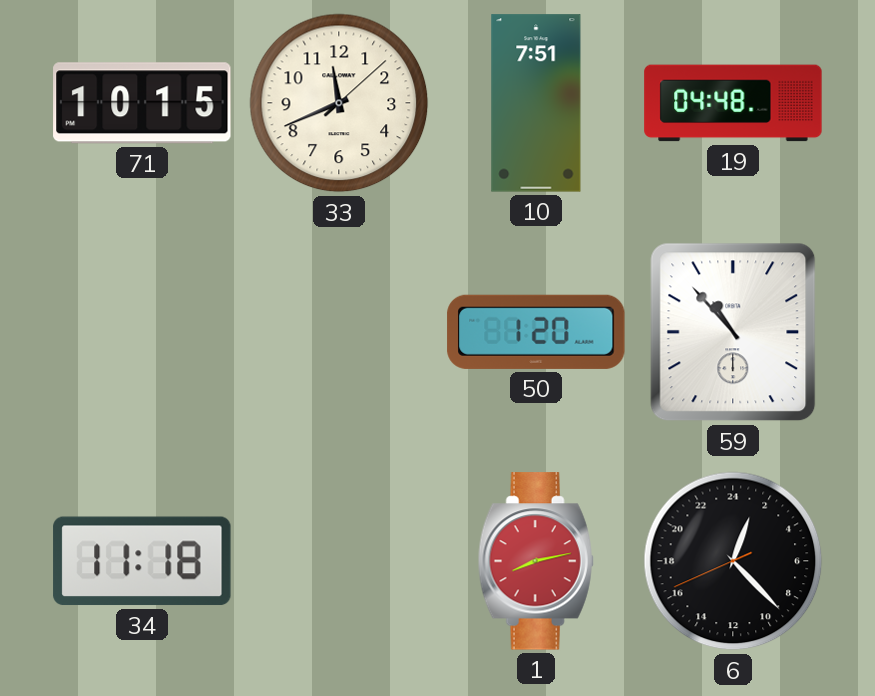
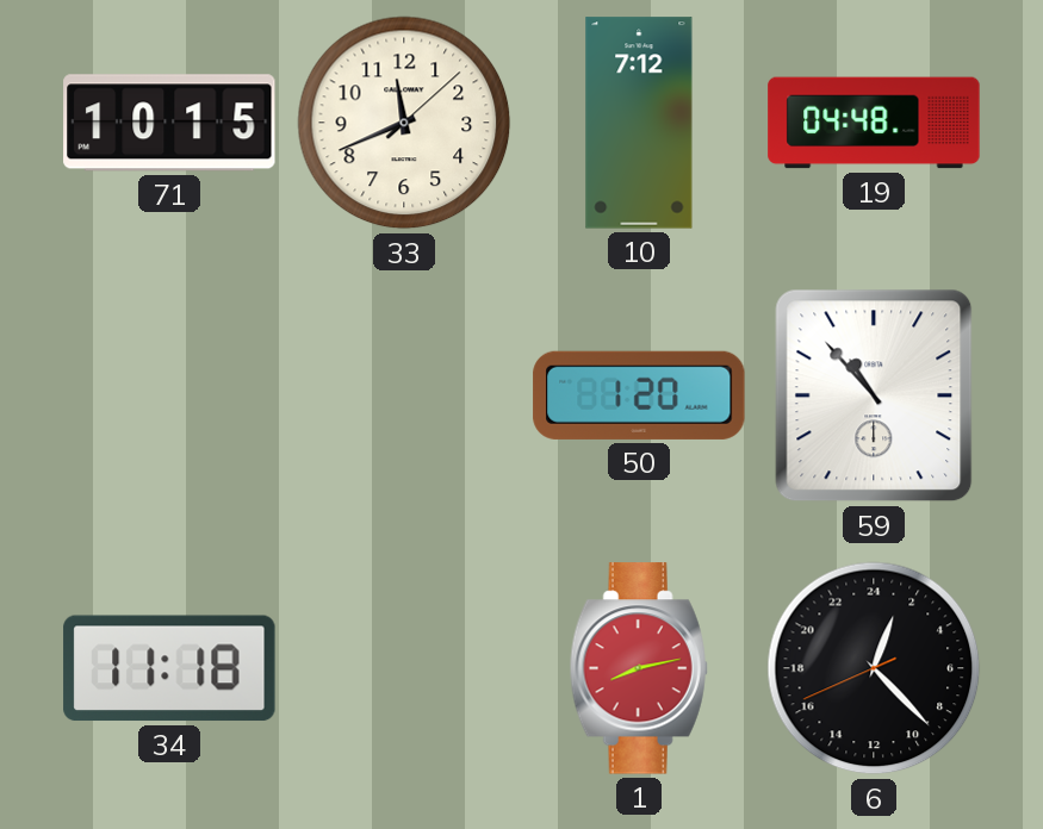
10: 7:51 -> 7:12 (639, 123)
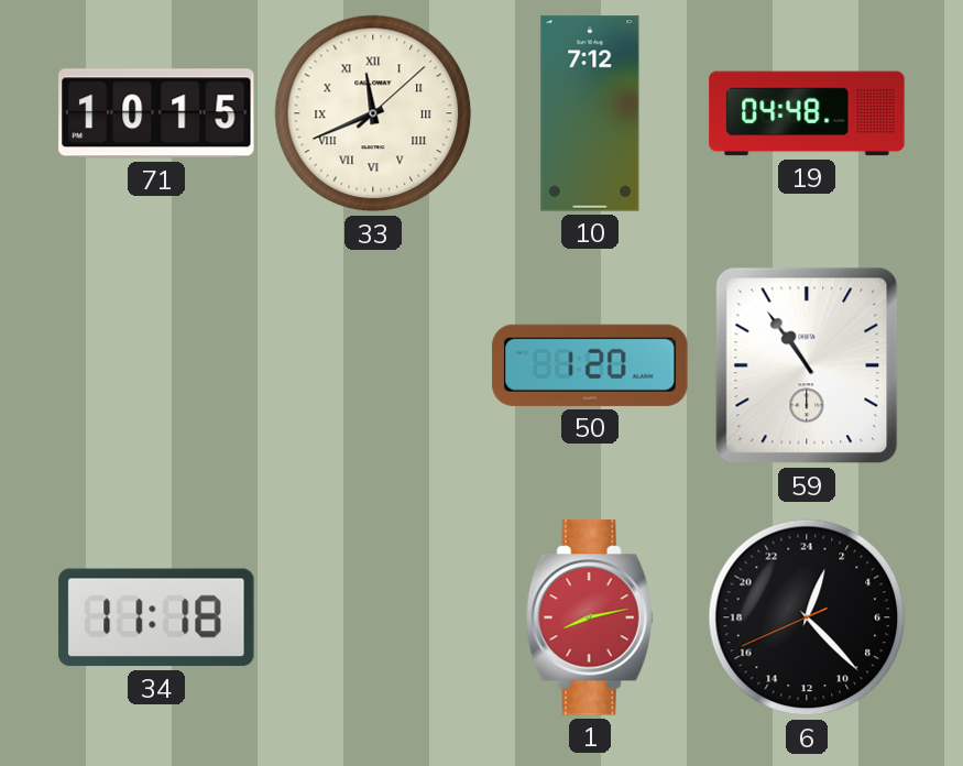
33 numerals: Arabic -> Roman (373, 113)
59: 10:53 -> 10:54 (807, 365)
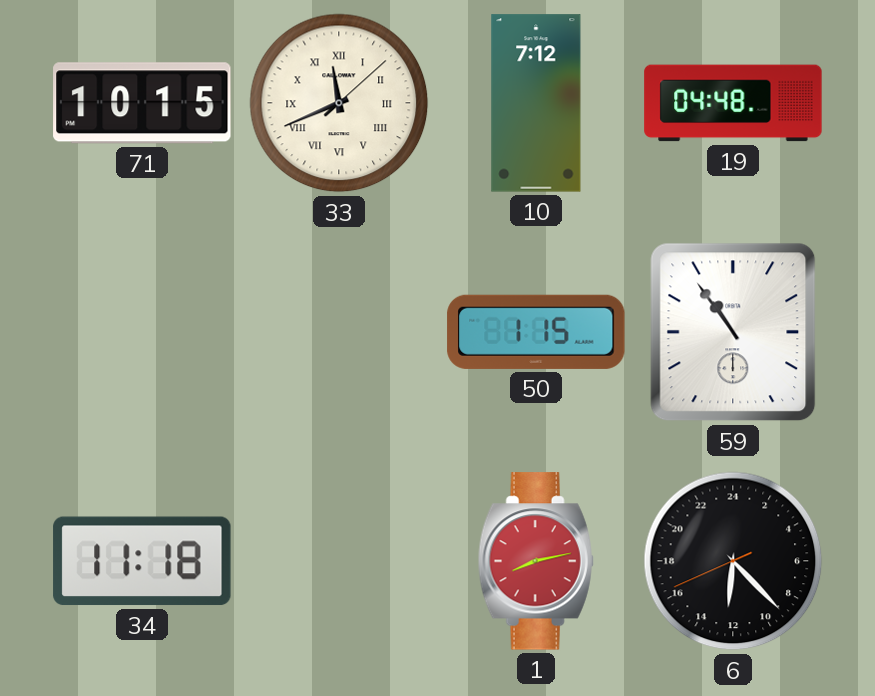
50: 1:20 -> 1:15 (536, 332)
6: 1:22 -> 12:22 (733, 561)
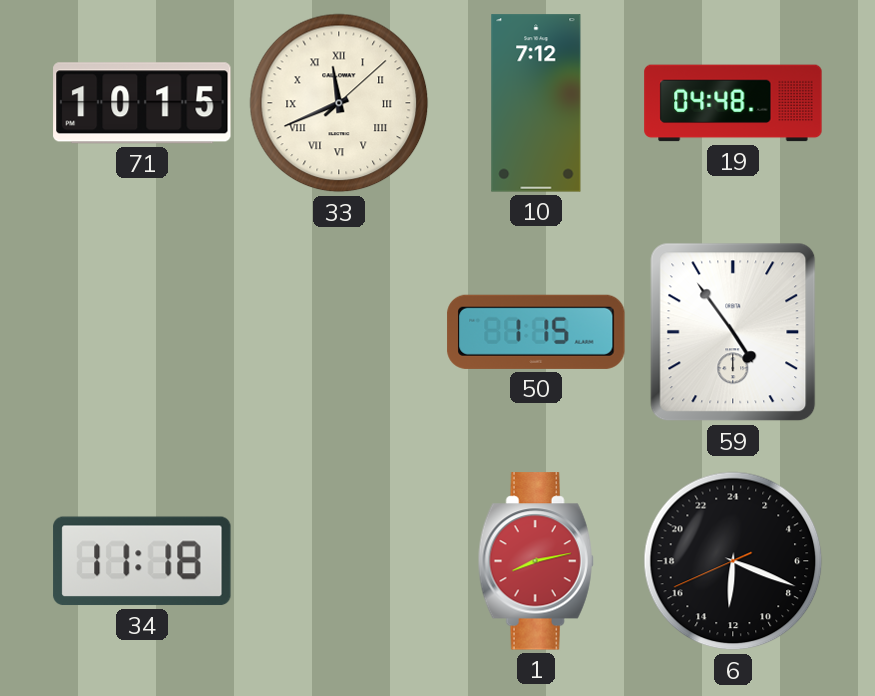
59: 10:54 -> 4:54 (733, 332)
6: 12:22 -> 12:18 (733, 561)
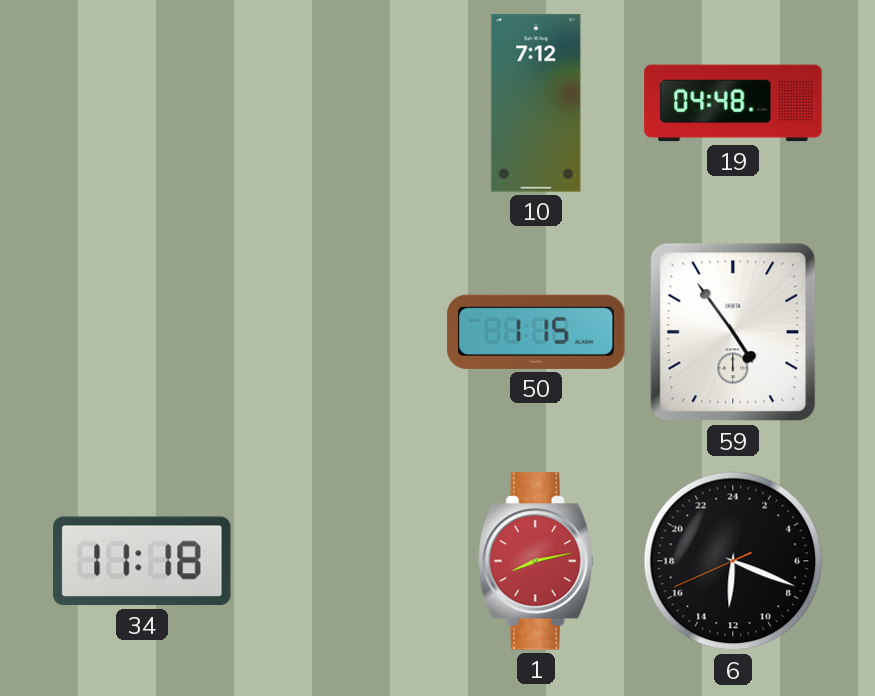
71: 10:15 -> none (142, 103)
33: 11:41 -> none (339, 103)
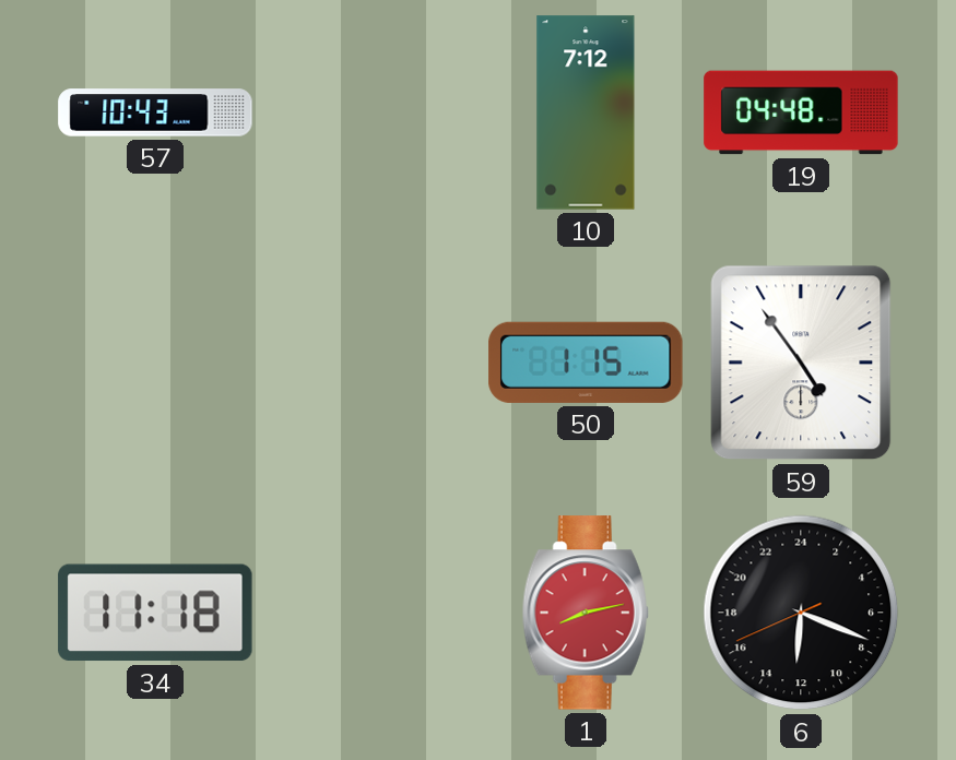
57: none -> 10:43 (155, 112)
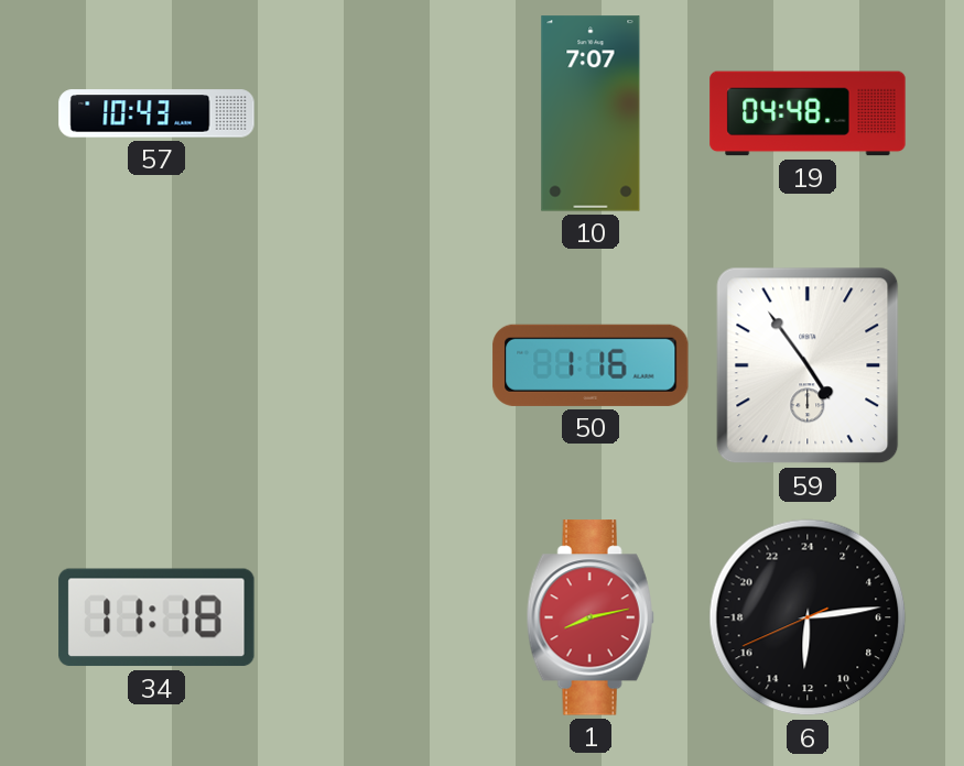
10: 7:12 -> 7:07 (591, 113)
50: 1:15 -> 1:16 (591, 365)
6: 12:18 -> 12:13 (808, 617)
